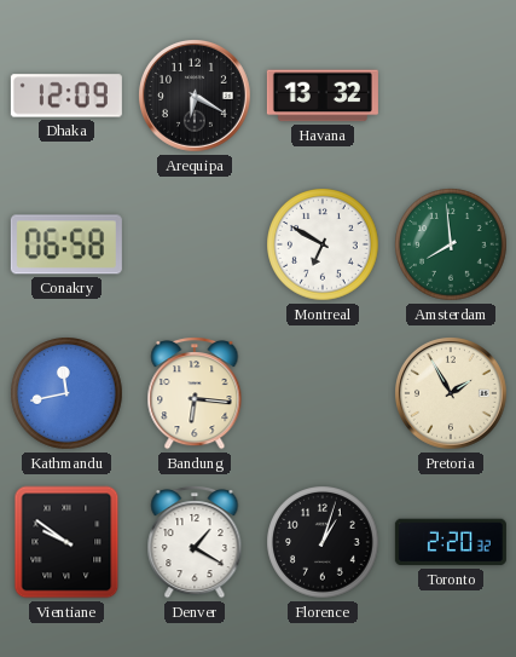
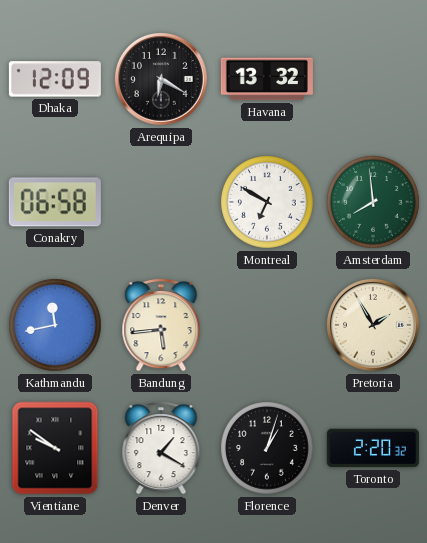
Bandung: 6:16 -> 5:44 (161, 325)
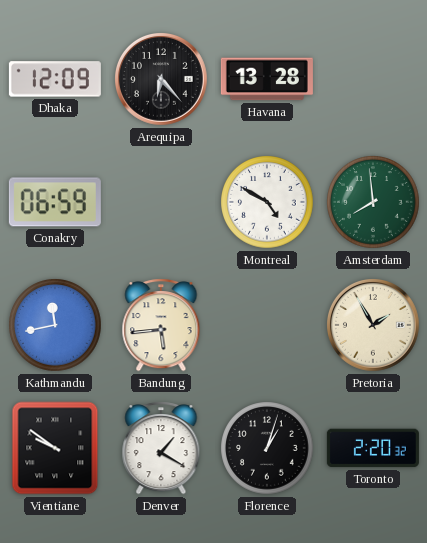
Arequipa: 6:20 -> 6:23 (162, 80)
Havana: 13:32 -> 13:28 (267, 79)
Conakry: 06:58 -> 06:59 (55, 202)
Montreal: 6:50 -> 4:50 (267, 202)
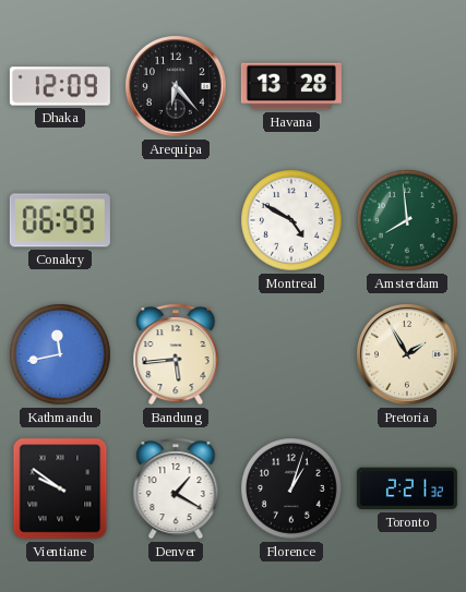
Toronto: 2:20 -> 2:21 (407, 488)
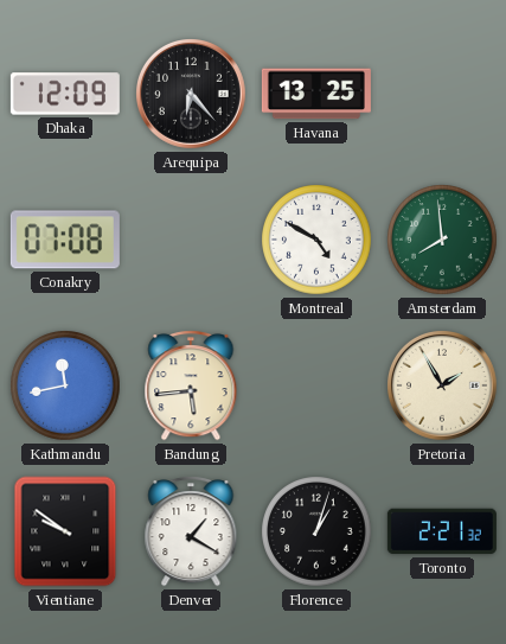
Havana: 13:28 -> 13:25 (316, 94)
Conakry: 06:59 -> 07:08 (65, 240)
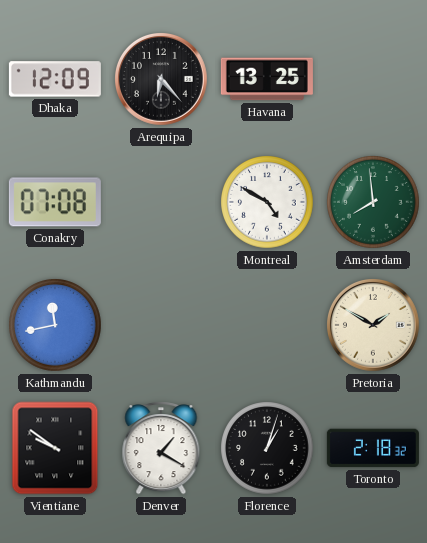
Bandung: 5:44 -> none (191, 385)
Pretoria: 1:55 -> 1:50 (374, 326)
Toronto: 2:21 -> 2:18 (373, 448)
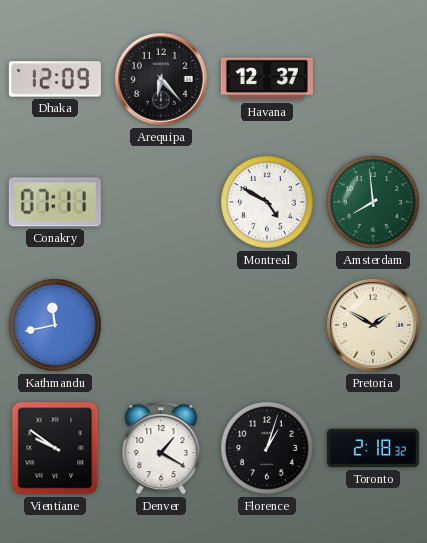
Havana: 13:25 -> 12:37 (267, 79)
Conakry: 07:08 -> 07:11 (55, 202)
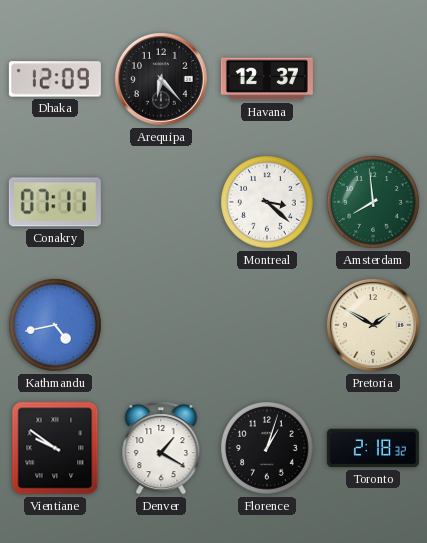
Montreal: 4:50 -> 3:22 (267, 202)
Kathmandu: 11:43 -> 4:43 (55, 325)
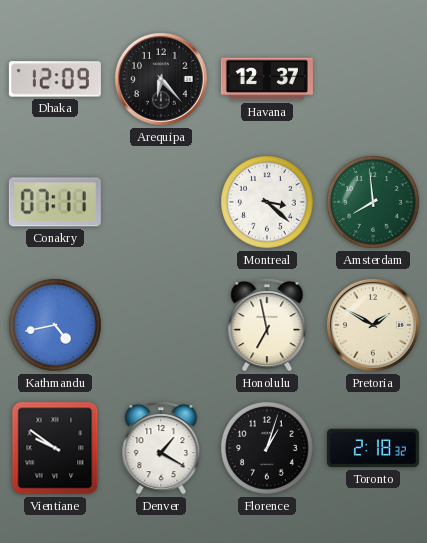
Honolulu: none -> 6:58 (267, 325)
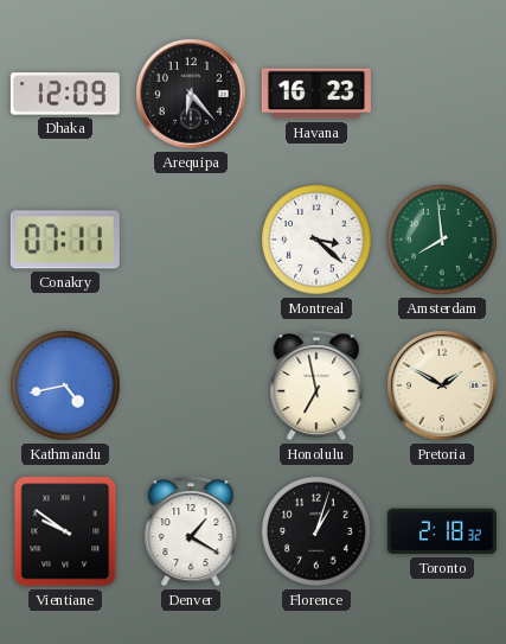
Havana: 12:37 -> 16:23 (316, 94)
